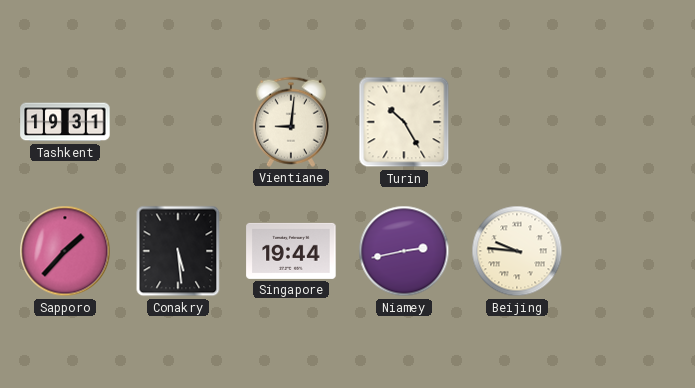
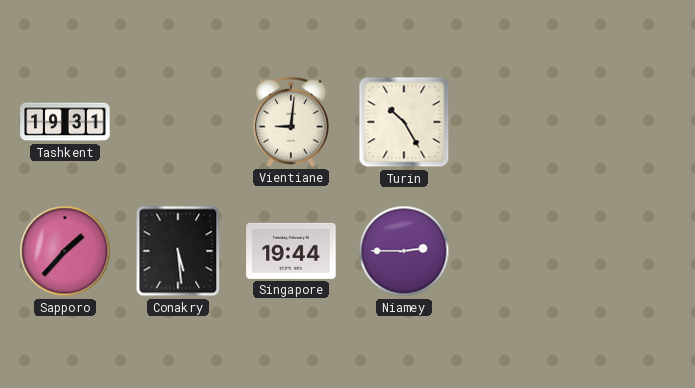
Niamey: 2:43 -> 2:45 (404, 251)
Beijing: 9:46 -> none (517, 251)
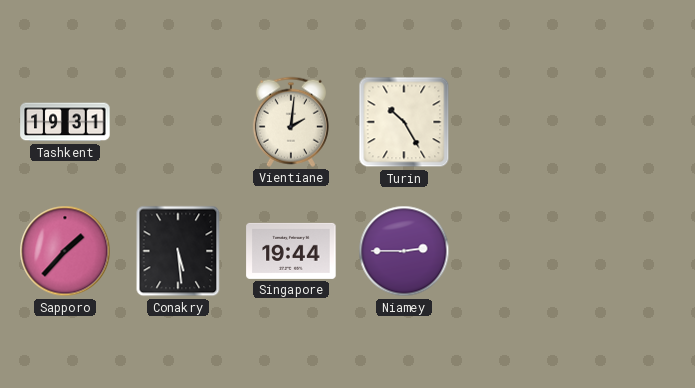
Vientiane: 9:01 -> 2:01 (291, 122)
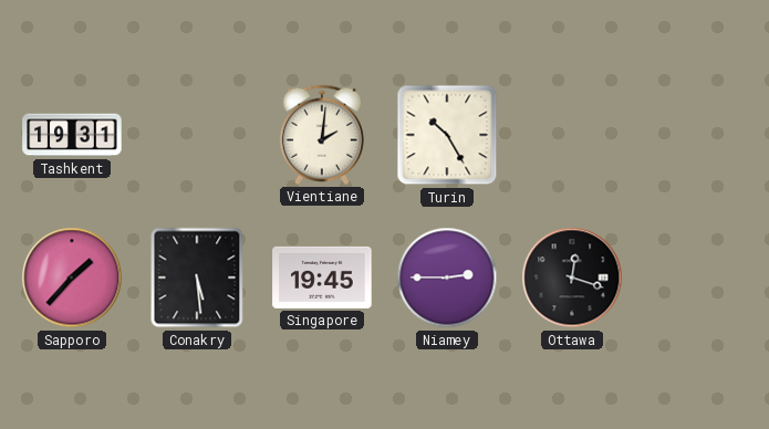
Singapore: 19:44 -> 19:45 (322, 278)
Ottawa: none -> 12:18 (572, 278)
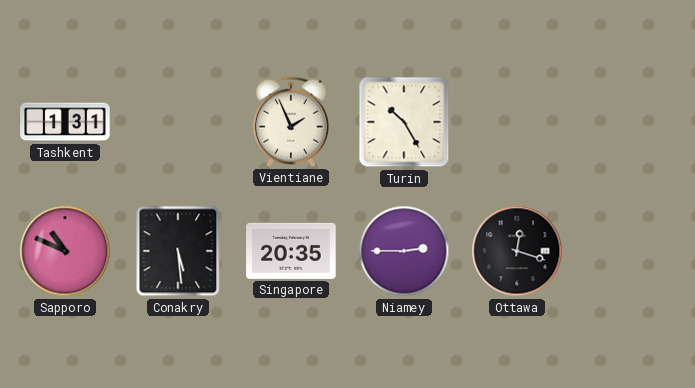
Tashkent: 19:31 -> 1:31 (65, 122)
Vientiane: 2:01 -> 1:56 (291, 122)
Sapporo: 1:37 -> 10:49 (65, 251)
Singapore: 19:45 -> 20:35 (291, 251)
